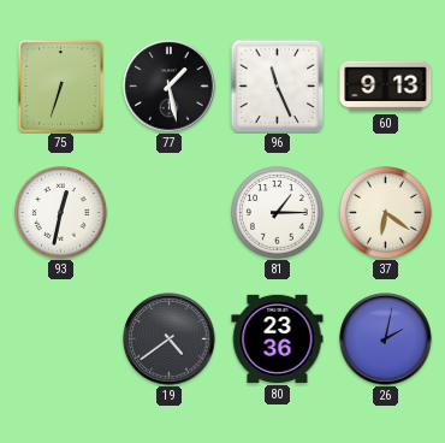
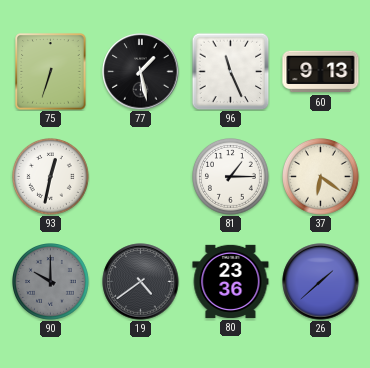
90: none -> 10:00 (51, 282)
26: 2:02 -> 1:38 (321, 282)
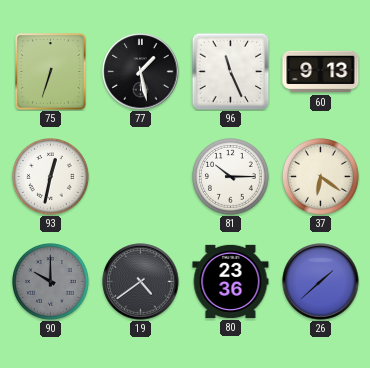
81: 1:15 -> 10:15 (231, 177)
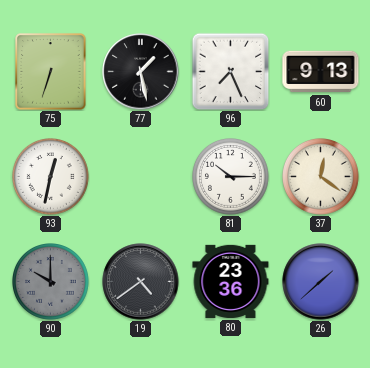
96: 11:26 -> 7:26 (230, 71)
37: 6:21 -> 12:21 (321, 177)
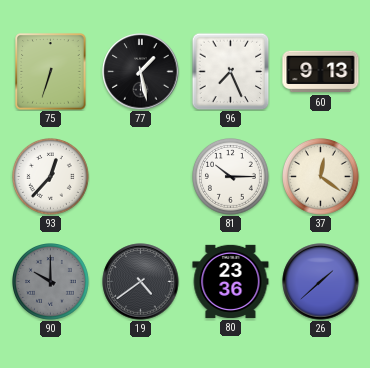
93: 12:32 -> 12:37 (51, 177)
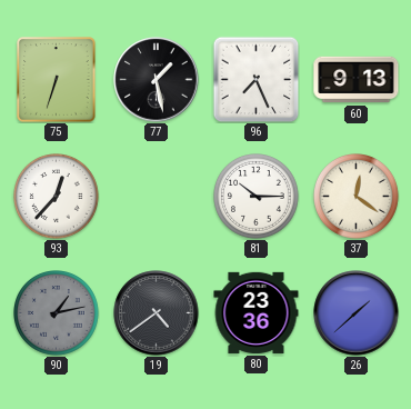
90: 10:00 -> 1:13 (57, 313)
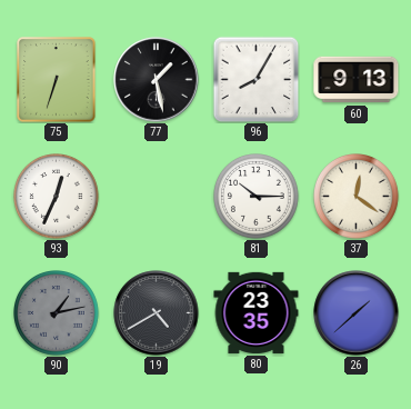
96: 7:26 -> 8:05 (255, 79)
93: 12:37 -> 12:34 (57, 197)
19: 4:39 -> 4:40 (157, 313)
80: 23:36 -> 23:35 (257, 312)
